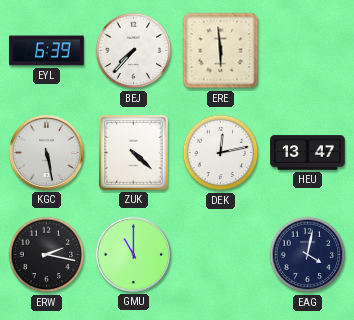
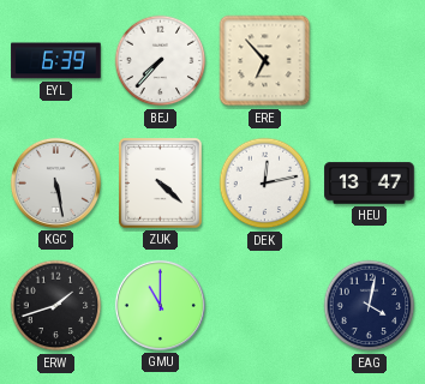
ERE: 5:59 -> 6:53 (265, 61)
ERW: 2:17 -> 1:42 (56, 306)
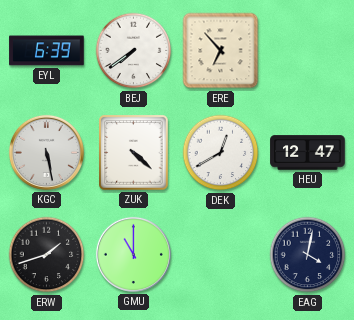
BEJ: 7:37 -> 7:39 (134, 51)
DEK: 12:13 -> 12:40 (221, 153)
HEU: 13:47 -> 12:47 (308, 153)
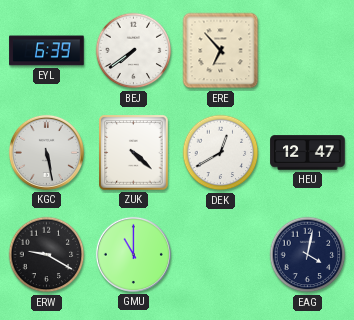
ERW: 1:42 -> 9:20 (47, 255)
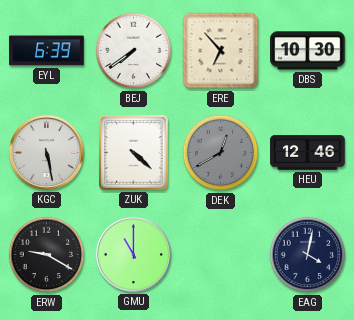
DBS: none -> 10:30 (308, 51)
DEK dial: white -> grey (221, 153)
HEU: 12:47 -> 12:46 (308, 153)
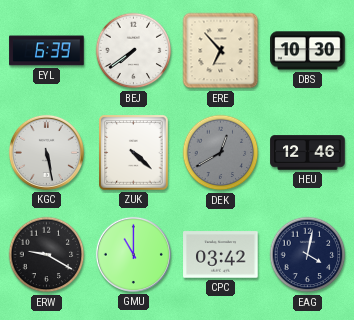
CPC: none -> 03:42 (221, 255)
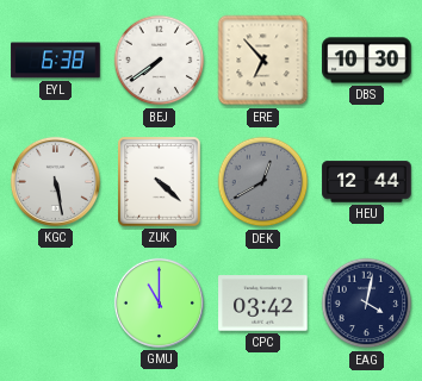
EYL: 6:39 -> 6:38 (56, 61)
HEU: 12:46 -> 12:44 (367, 182)
ERW: 9:20 -> none (47, 255)
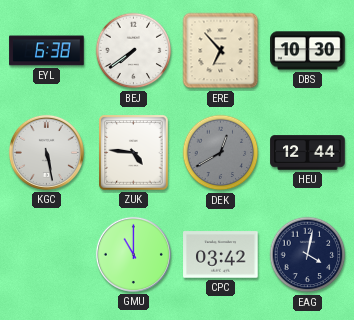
ZUK: 4:22 -> 4:46 (134, 153)
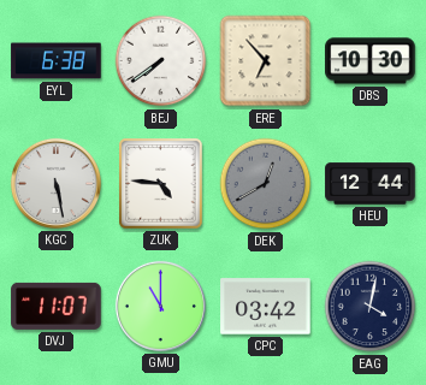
DVJ: none -> 11:07 (57, 306)
